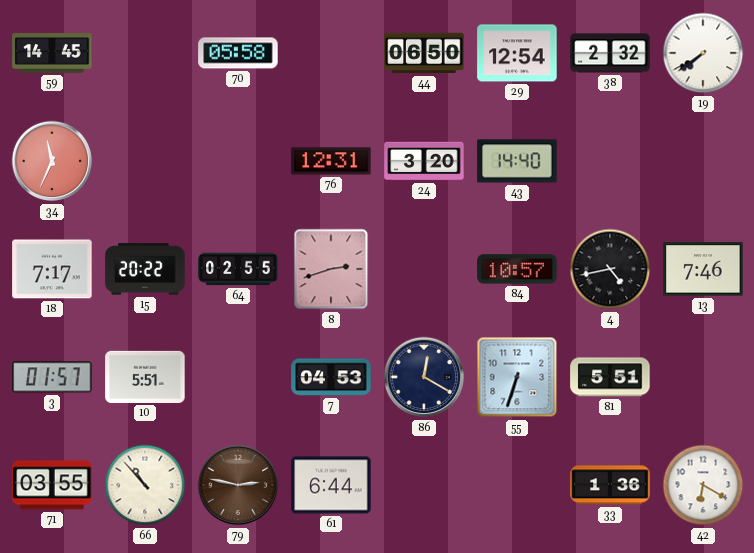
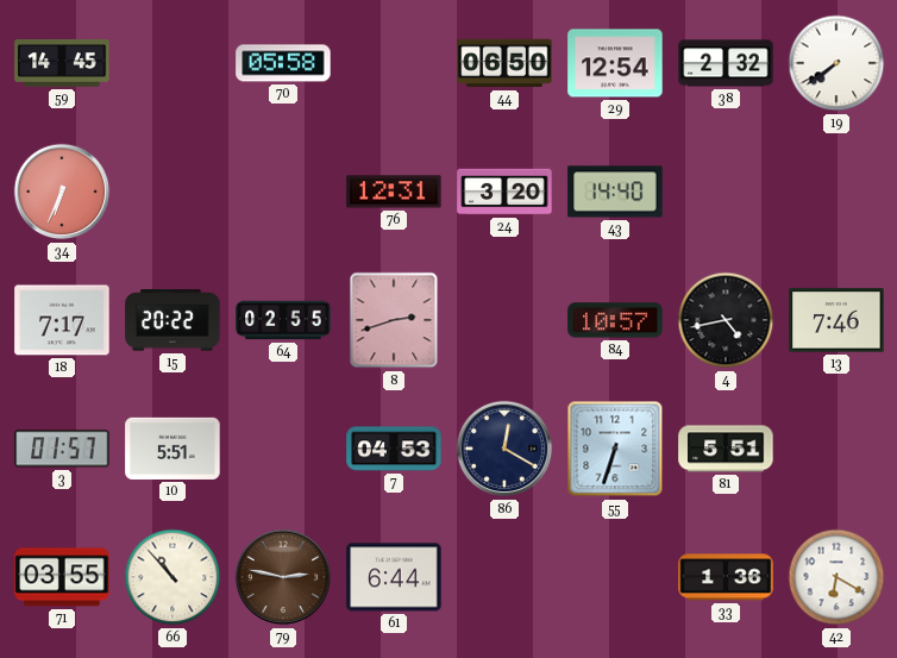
34: 11:34 -> 6:34 (62, 192)
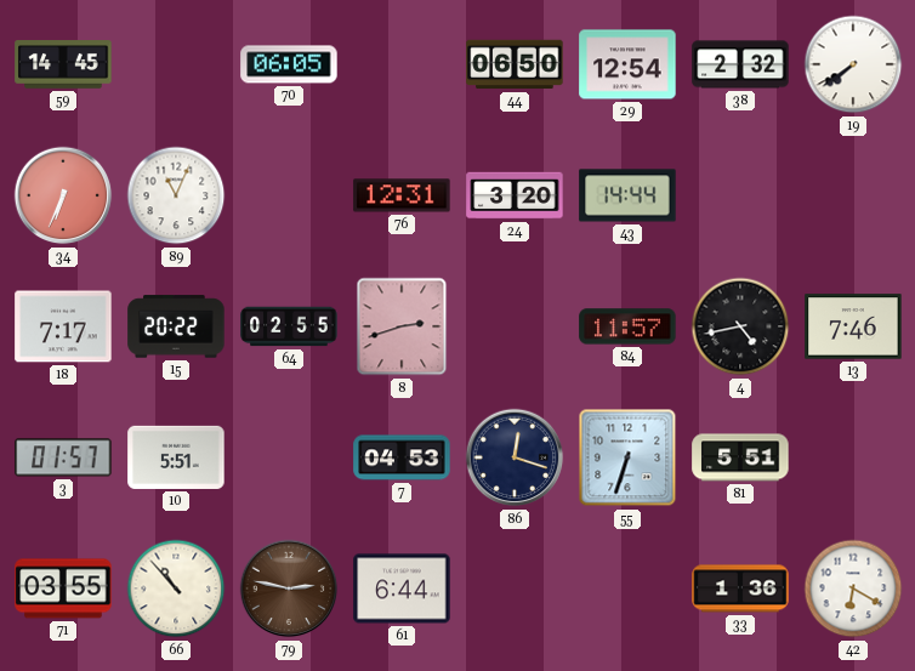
70: 05:58 -> 06:05 (289, 64)
89: none -> 11:04 (176, 195)
43: 14:40 -> 14:44 (627, 195)
84: 10:57 -> 11:57 (627, 326)
86: 12:20 -> 12:18 (515, 457)
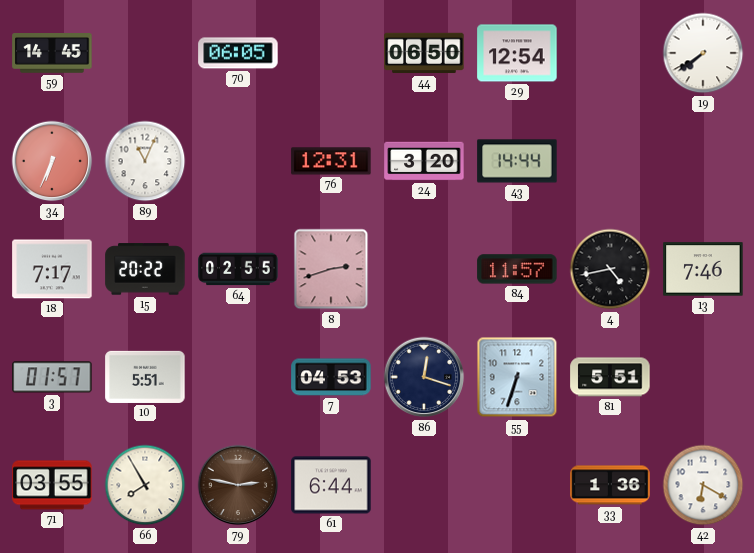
38: 2:32 -> none (740, 64)
66: 10:53 -> 7:55 (145, 485)
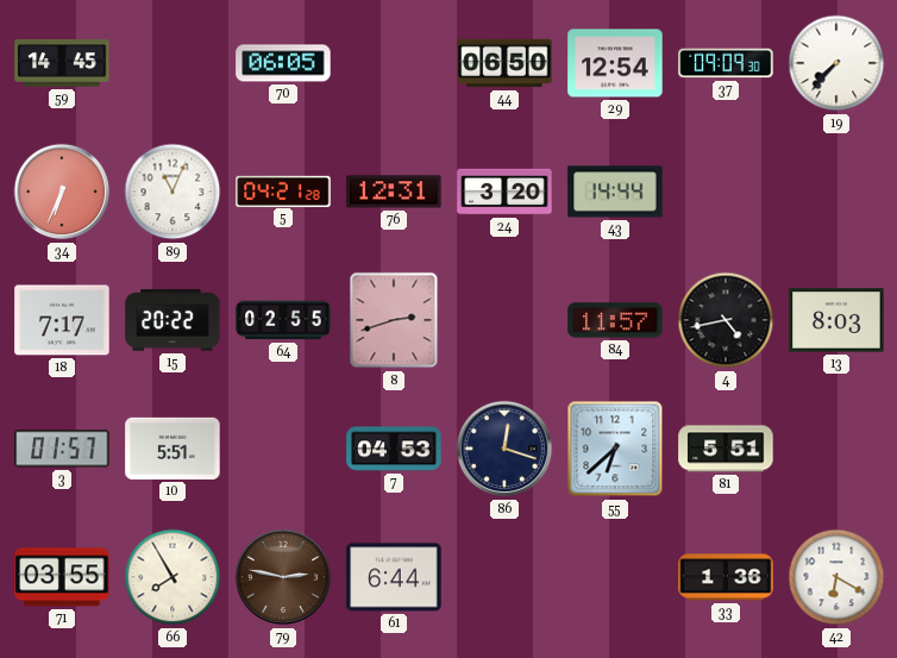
37: none -> 09:09 (726, 63)
19: 7:39 -> 7:37 (836, 63)
5: none -> 04:21 (283, 190)
13: 7:46 -> 8:03 (836, 320)
55: 6:33 -> 6:38 (615, 449)
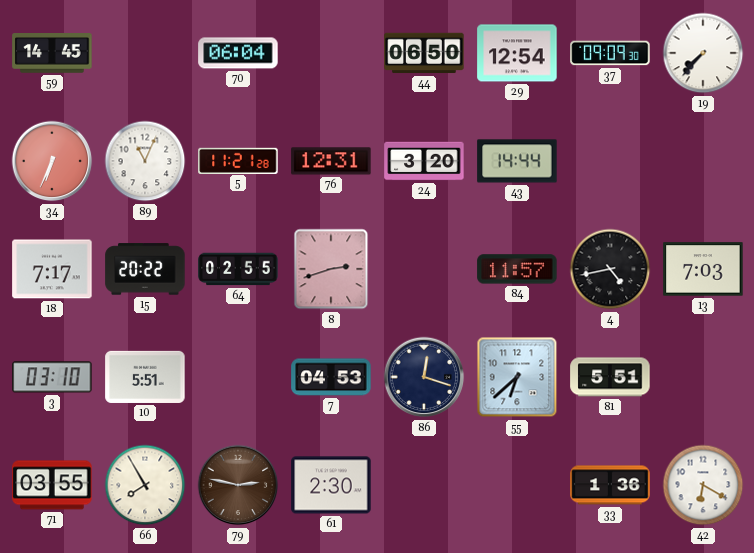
70: 06:05 -> 06:04 (238, 53)
5: 04:21 -> 11:21 (238, 160)
13: 8:03 -> 7:03 (703, 269)
3: 01:57 -> 03:10 (52, 377)
61: 6:44 -> 2:30 (331, 485)
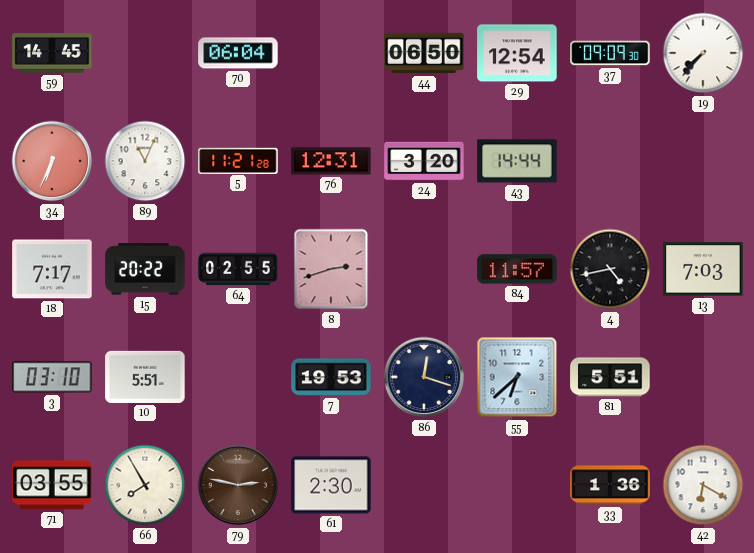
7: 04:53 -> 19:53 (331, 377)
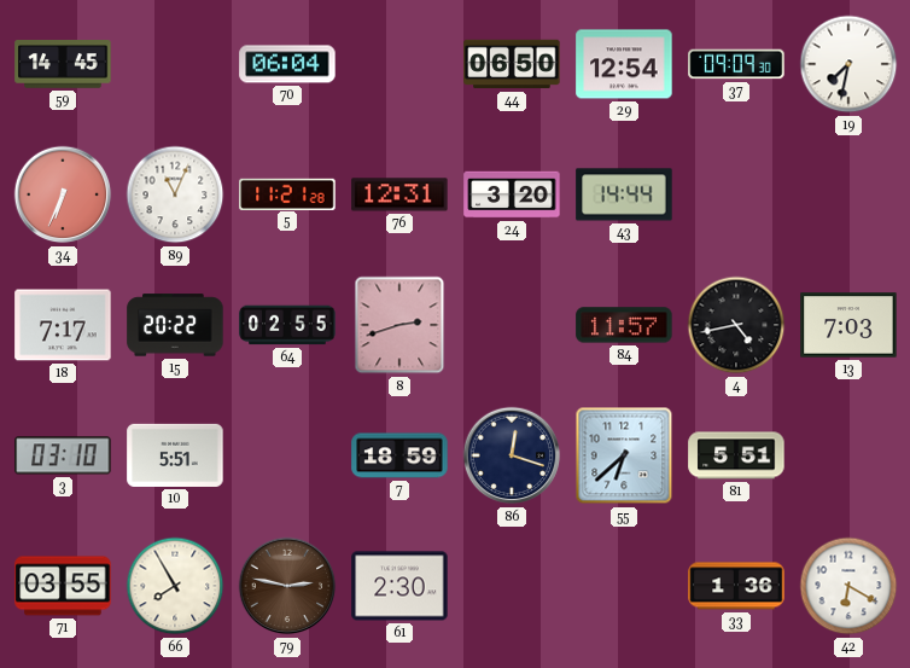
19: 7:37 -> 7:32 (848, 64)
7: 19:53 -> 18:59 (399, 455)
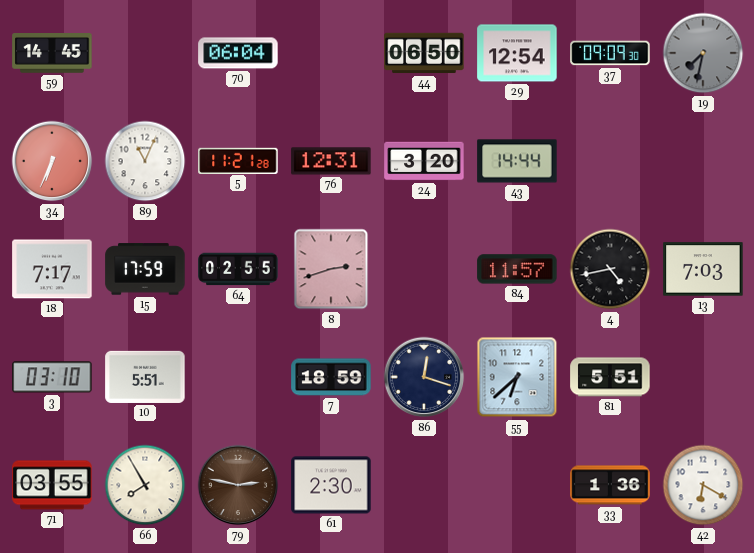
19 dial: white -> grey (703, 53)
15: 20:22 -> 17:59 (145, 269)
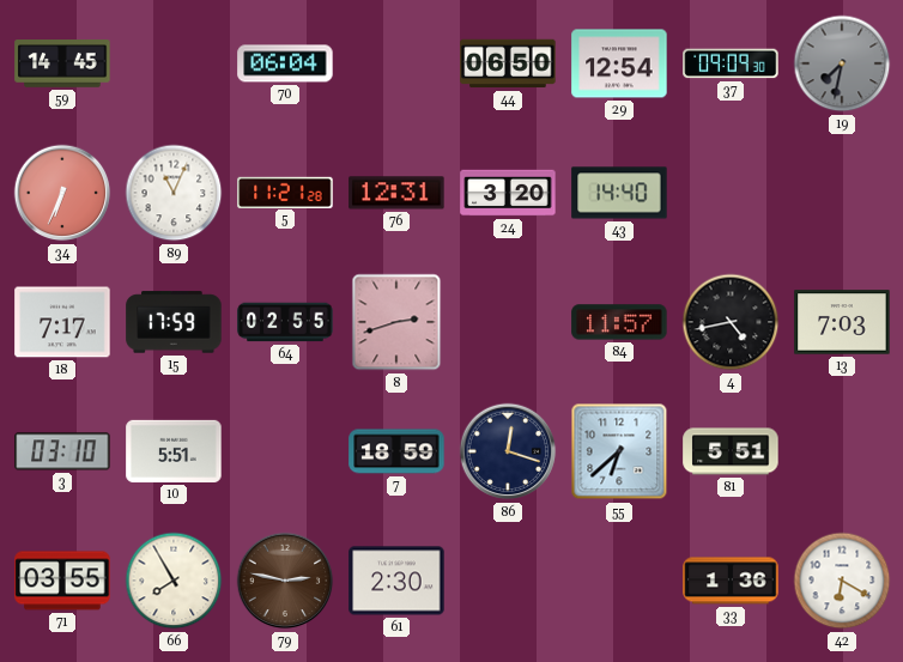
43: 14:44 -> 14:40 (619, 193)
